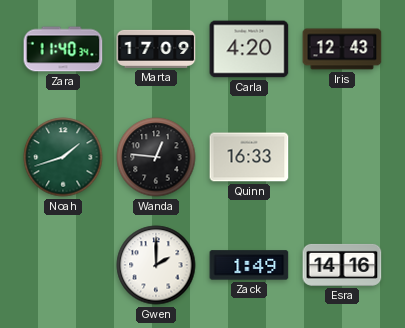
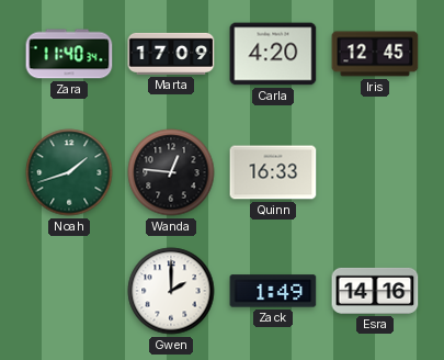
Iris: 12:43 -> 12:45 (375, 54)
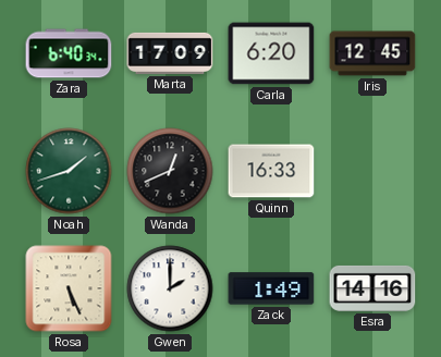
Zara: 11:40 -> 6:40 (69, 53)
Carla: 4:20 -> 6:20 (271, 53)
Wanda: 12:46 -> 12:41 (170, 171)
Rosa: none -> 5:26 (69, 288)
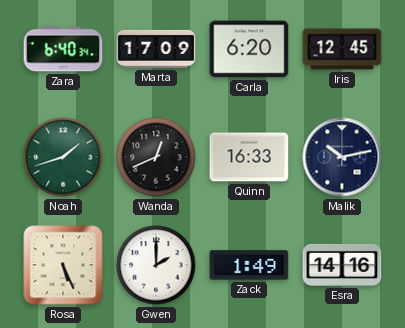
Malik: none -> 10:13 (342, 157)
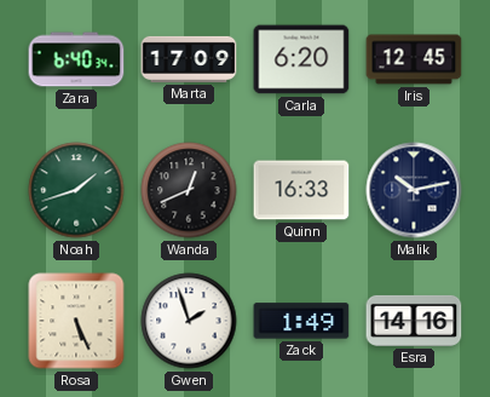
Gwen: 2:00 -> 1:57 (189, 321)
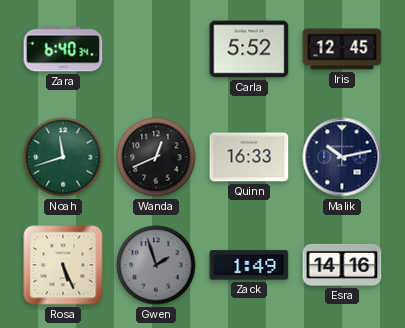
Marta: 17:09 -> none (189, 59)
Carla: 6:20 -> 5:52 (249, 49)
Noah: 1:42 -> 11:42 (63, 157)
Gwen dial: white -> grey (156, 265)
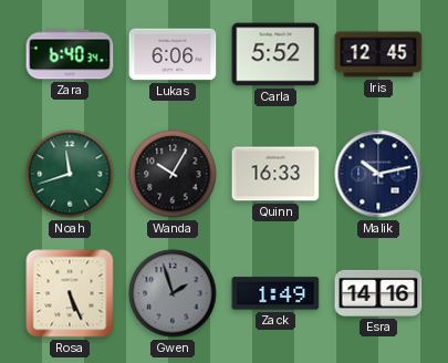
Lukas: none -> 6:06 (173, 54)
Wanda: 12:41 -> 10:05 (173, 174)
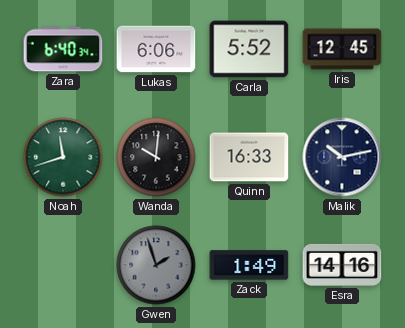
Wanda: 10:05 -> 10:01 (156, 157)
Rosa: 5:26 -> none (70, 293)
